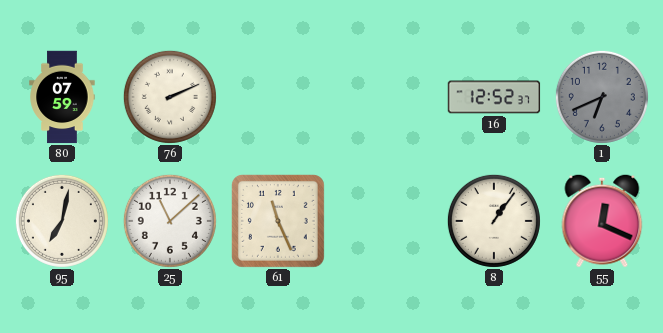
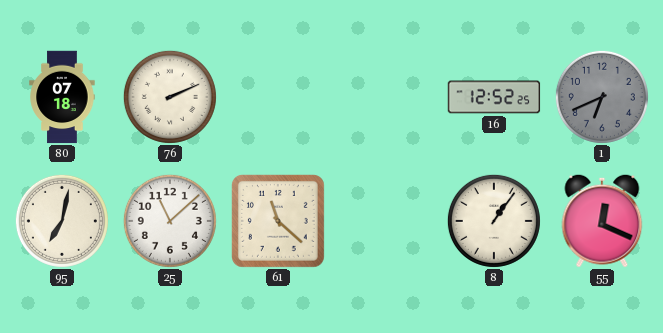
80: 07:59 -> 07:18 (62, 97)
16: 12:52:37 -> 12:52:25 (494, 97)
61: 11:26 -> 11:22 (278, 221)
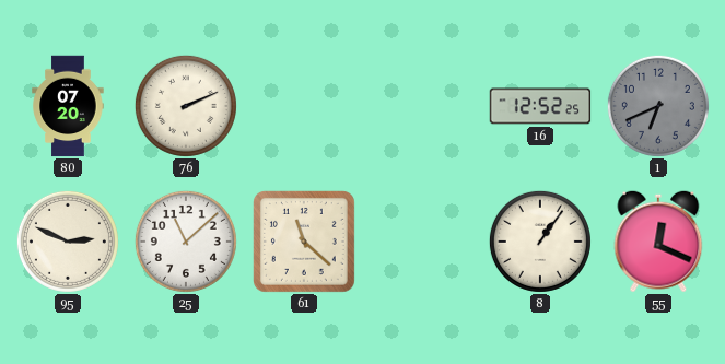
80: 07:18 -> 07:20 (68, 106)
95: 7:02 -> 2:49 (68, 242)
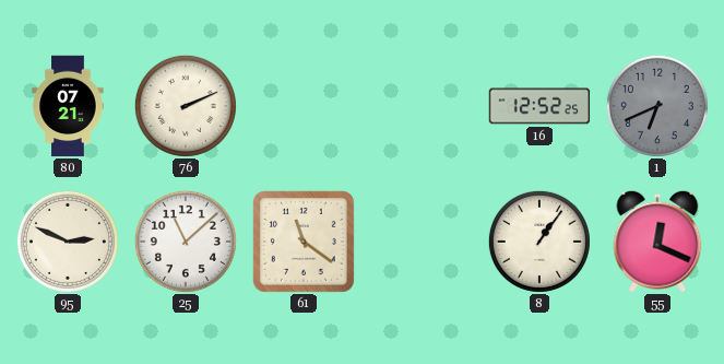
80: 07:20 -> 07:21 (68, 106)
61: 11:22 -> 11:21 (304, 242)
